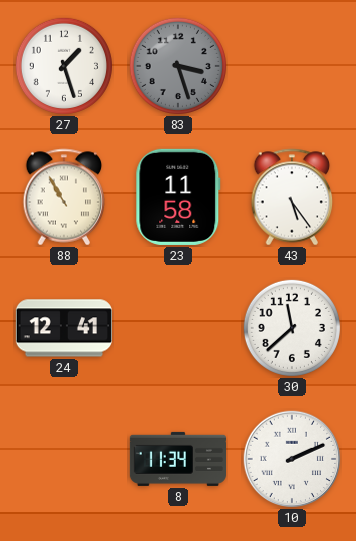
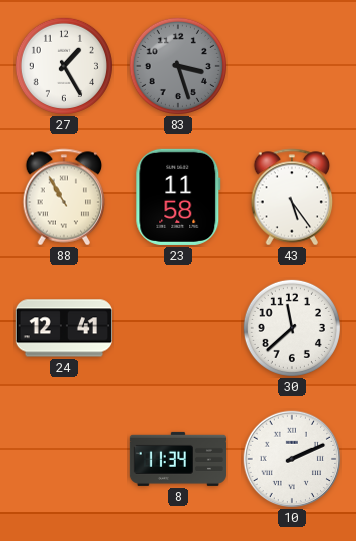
27: 1:27 -> 1:25 (64, 66)
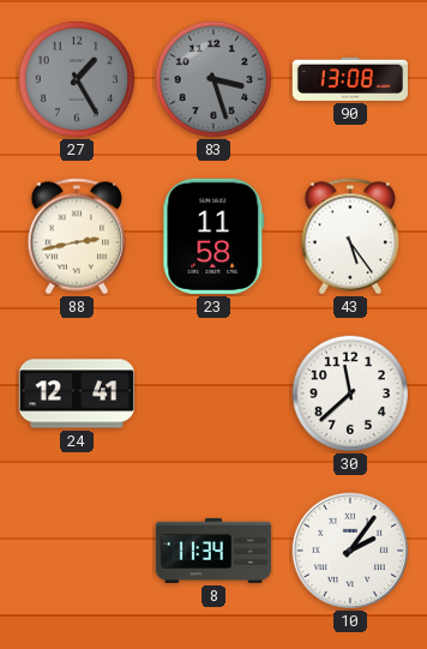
27 dial: white -> grey (77, 79)
90: none -> 13:08 (350, 79)
88: 10:55 -> 2:43 (77, 236)
10: 2:11 -> 2:06 (350, 551)
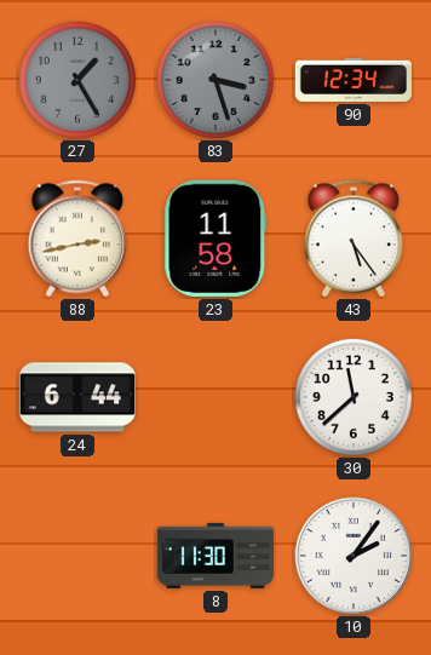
90: 13:08 -> 12:34 (354, 80)
24: 12:41 -> 6:44 (76, 397)
8: 11:34 -> 11:30 (214, 556)
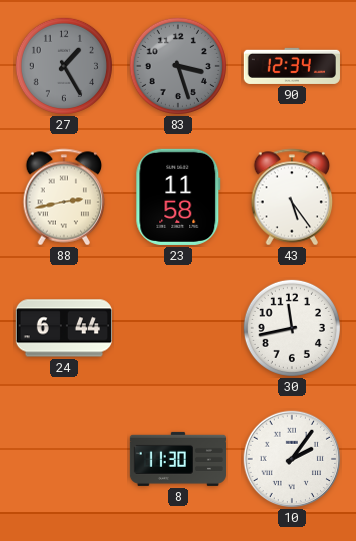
30: 11:38 -> 11:43 (292, 328)
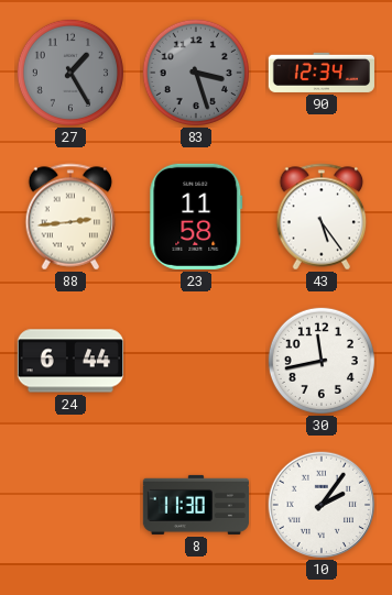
88: 2:43 -> 2:44 (70, 217)
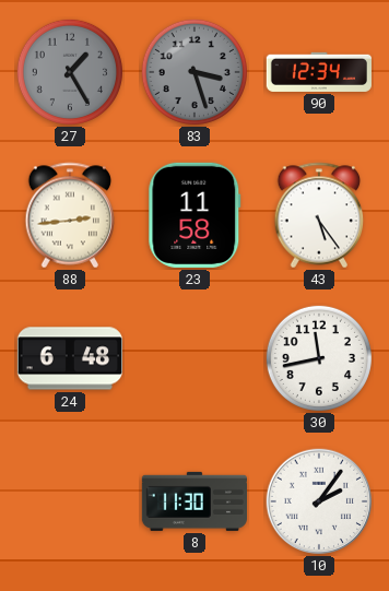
24: 6:44 -> 6:48 (69, 358)
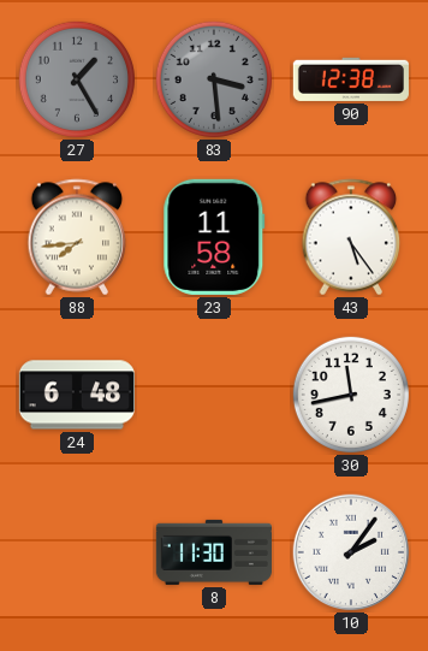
83: 3:27 -> 3:29 (214, 79)
90: 12:34 -> 12:38 (351, 79)
88: 2:44 -> 7:44 (77, 237)
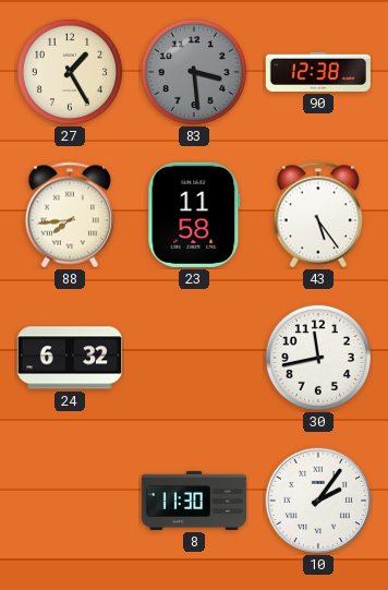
27 dial: grey -> cream (70, 72)
24: 6:48 -> 6:32 (69, 358)
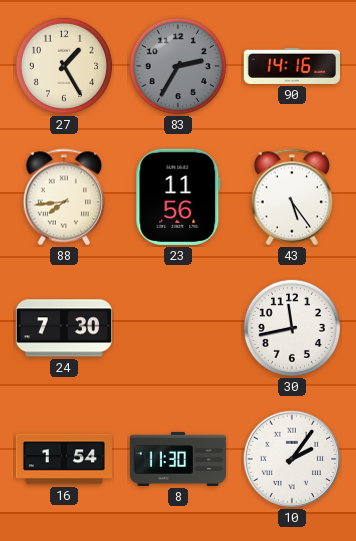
83: 3:29 -> 2:35 (178, 66)
90: 12:38 -> 14:16 (292, 66)
23: 11:58 -> 11:56 (178, 197)
24: 6:32 -> 7:30 (63, 328)
16: none -> 1:54 (64, 459)
